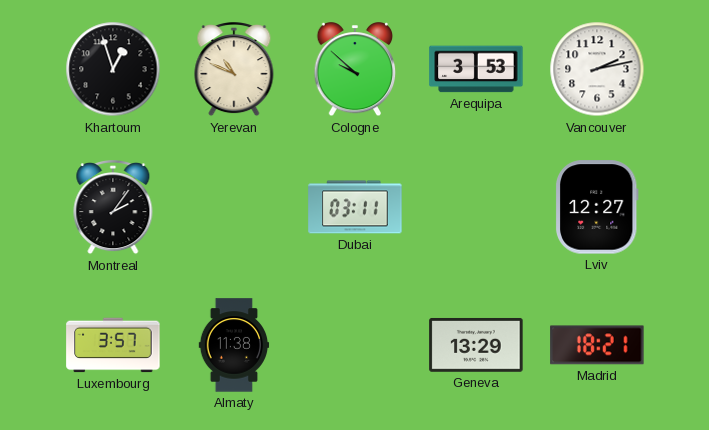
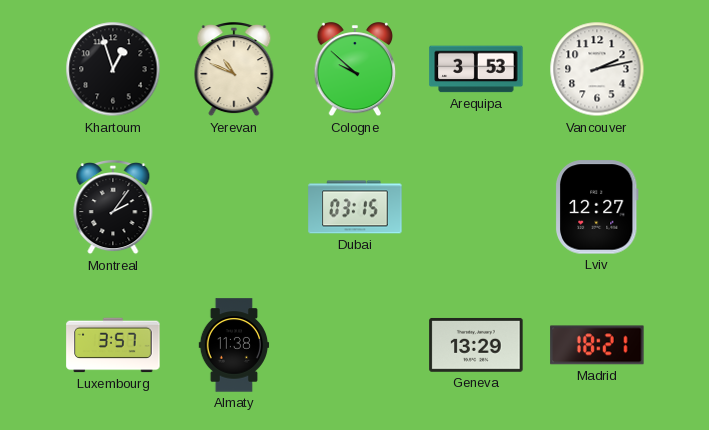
Dubai: 03:11 -> 03:15 (355, 207)
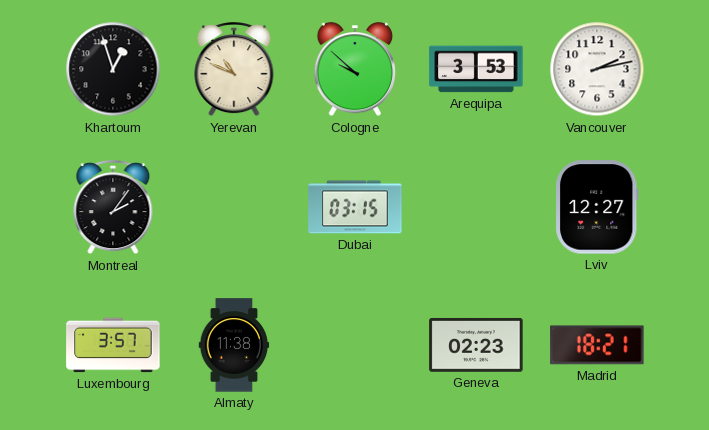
Geneva: 13:29 -> 02:23 (476, 345)
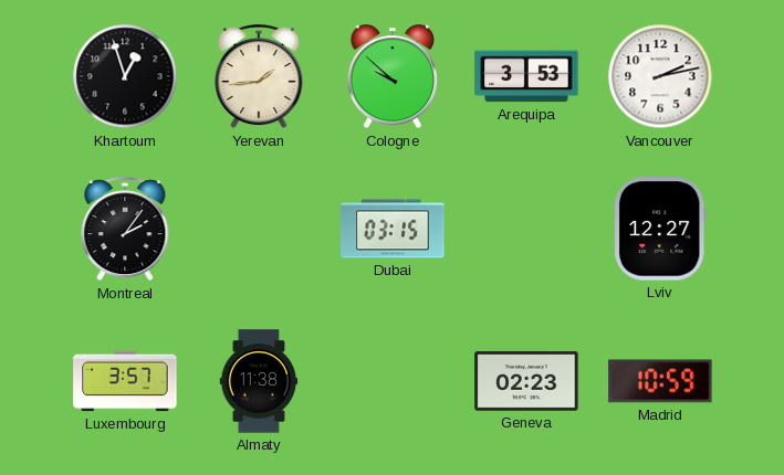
Yerevan: 10:49 -> 1:44 (259, 77)
Madrid: 18:21 -> 10:59 (660, 381)
